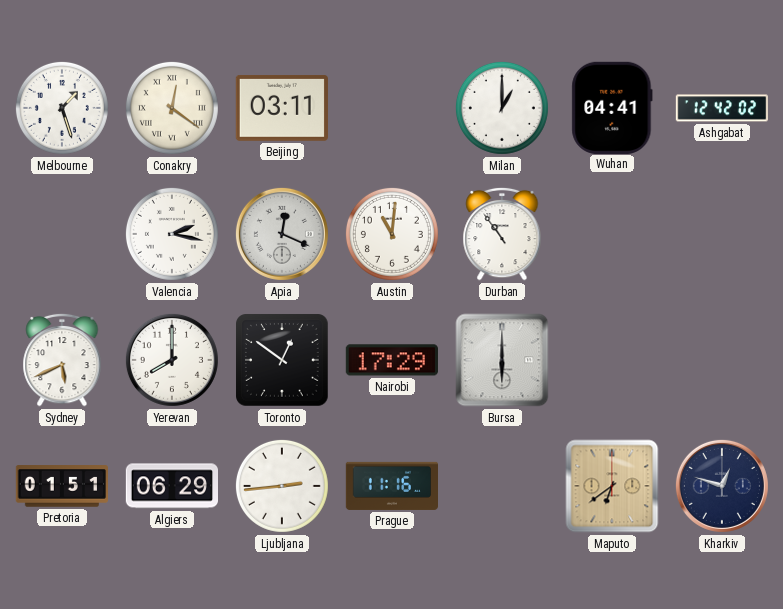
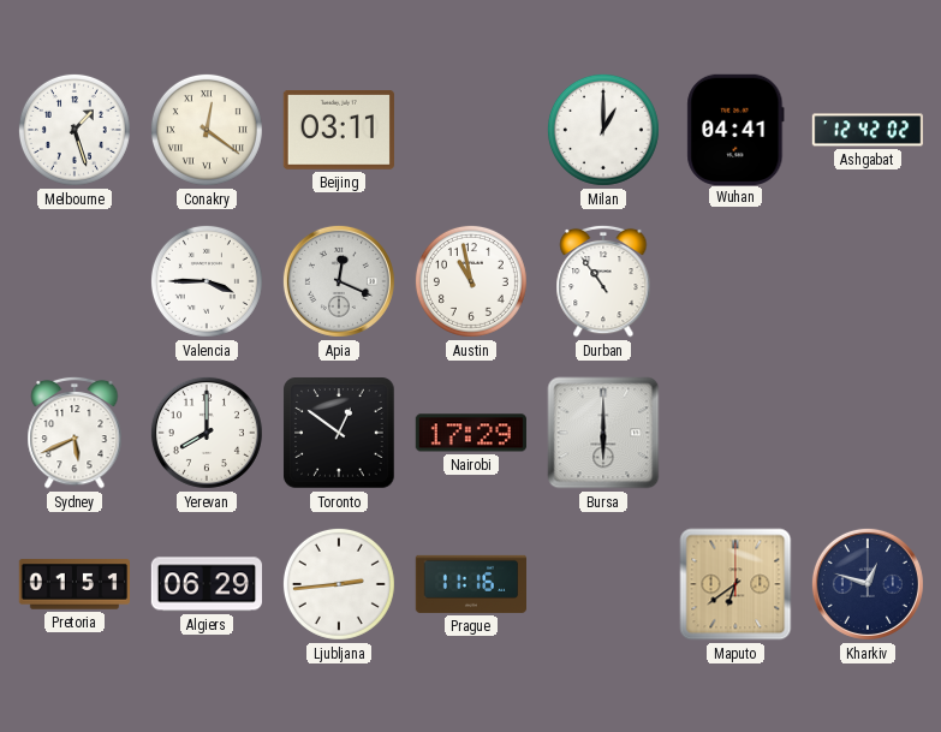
Valencia: 2:17 -> 3:45 (207, 281)
Austin: 11:01 -> 10:58 (471, 281)
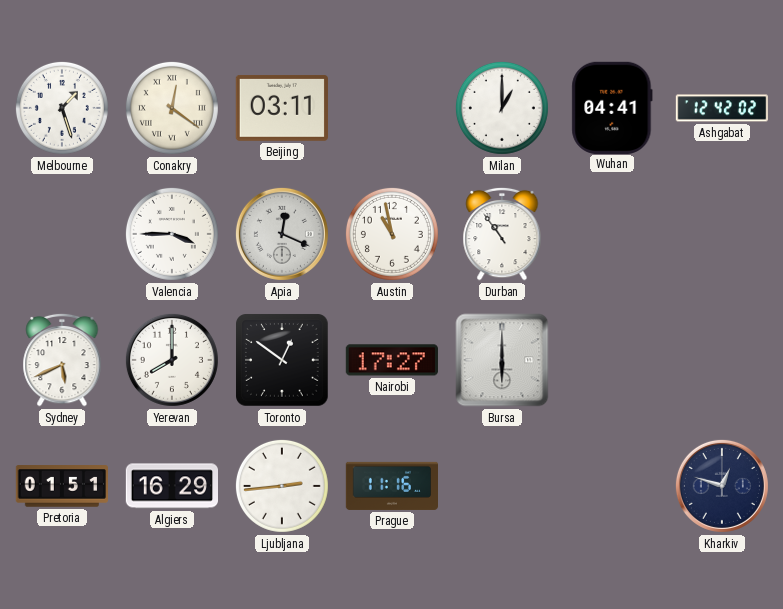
Nairobi: 17:29 -> 17:27 (391, 360)
Algiers: 06:29 -> 16:29 (171, 486)
Maputo: 6:39 -> none (735, 584)
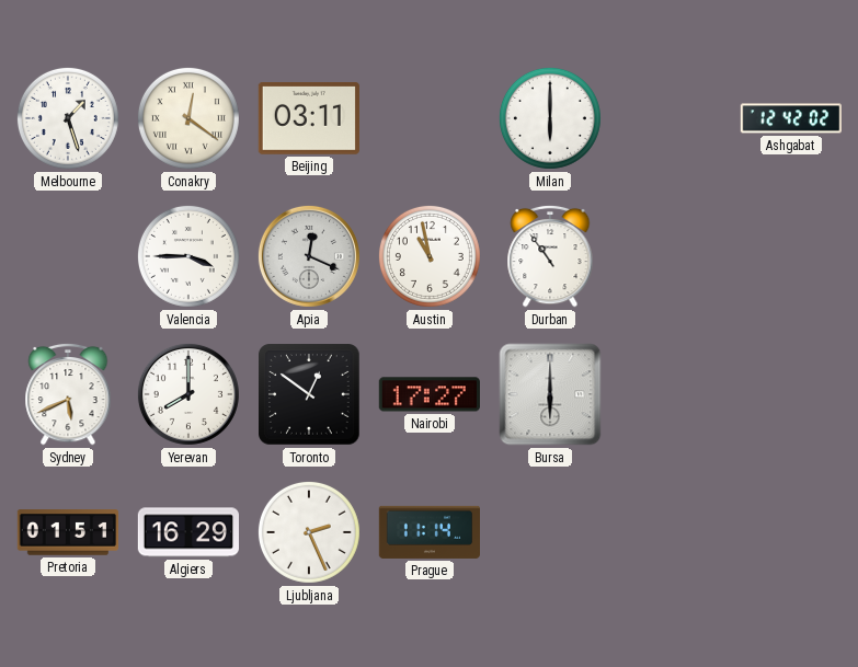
Milan: 1:00 -> 6:00 (550, 118)
Wuhan: 04:41 -> none (612, 107)
Ljubljana: 2:44 -> 2:26 (309, 532)
Prague: 11:16 -> 11:14 (428, 532)
Kharkiv: 12:48 -> none (722, 486)
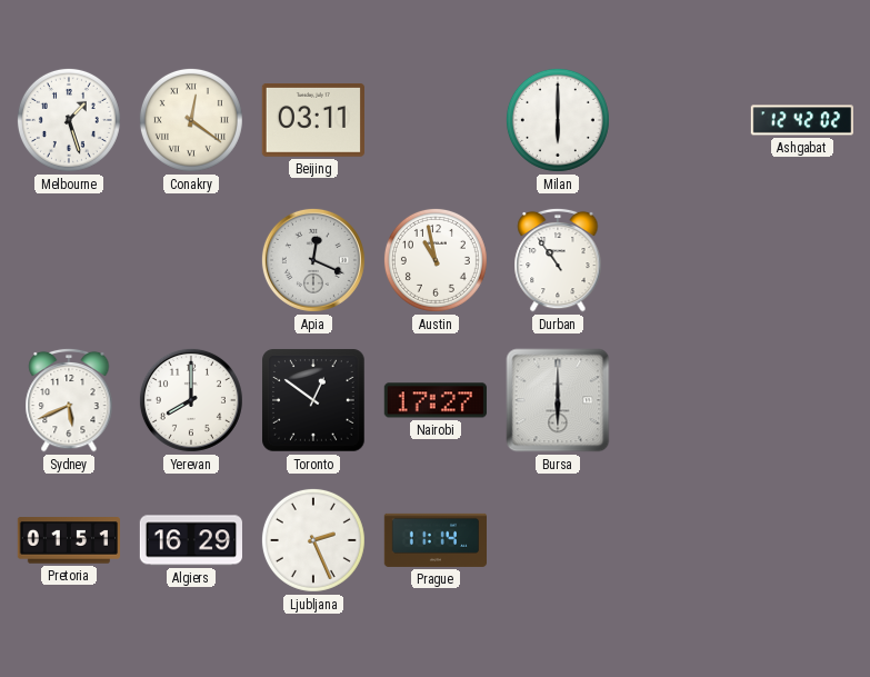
Valencia: 3:45 -> none (188, 256)
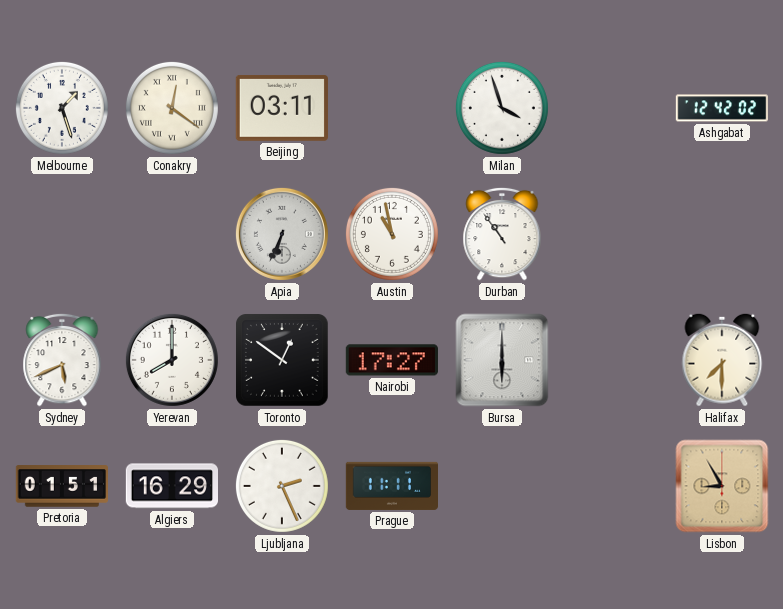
Milan: 6:00 -> 3:57 (502, 108)
Apia: 12:19 -> 6:34 (282, 234)
Halifax: none -> 7:30 (722, 360)
Prague: 11:14 -> 11:11 (391, 486)
Lisbon: none -> 8:55 (722, 486)
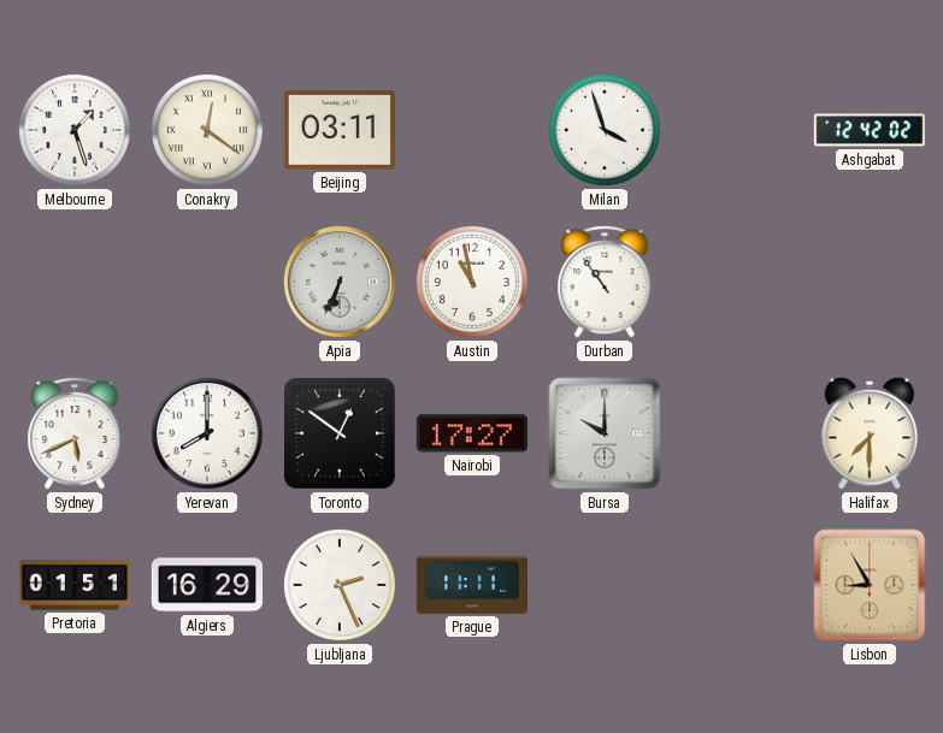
Bursa: 6:00 -> 10:00 (605, 433)
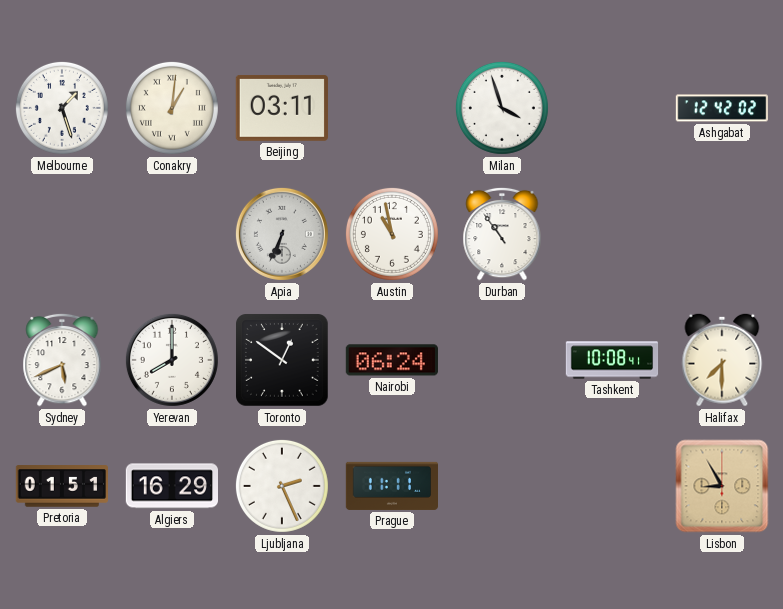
Conakry: 12:21 -> 1:01 (172, 108)
Nairobi: 17:27 -> 06:24 (391, 360)
Bursa: 10:00 -> none (605, 433)
Tashkent: none -> 10:08 (612, 360)
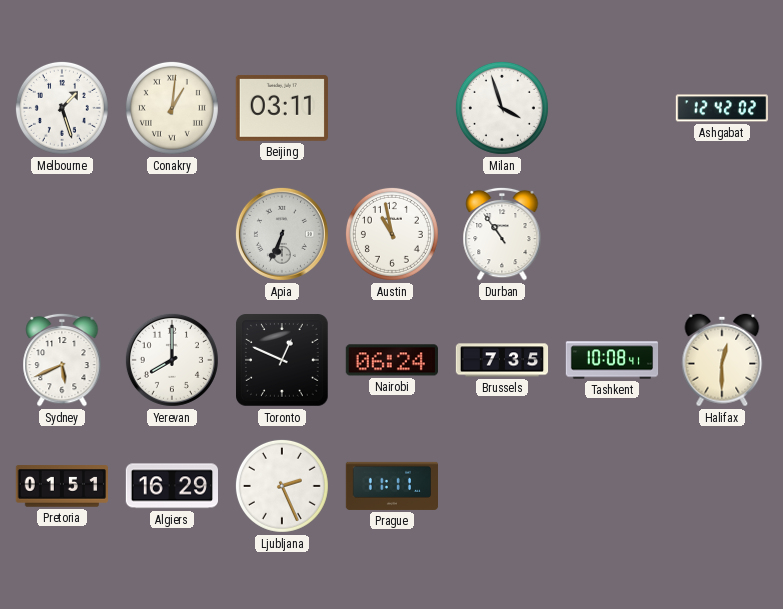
Toronto: 12:51 -> 12:49 (283, 361)
Brussels: none -> 7:35 (502, 360)
Halifax: 7:30 -> 12:30 (722, 360)
Lisbon: 8:55 -> none (722, 486)
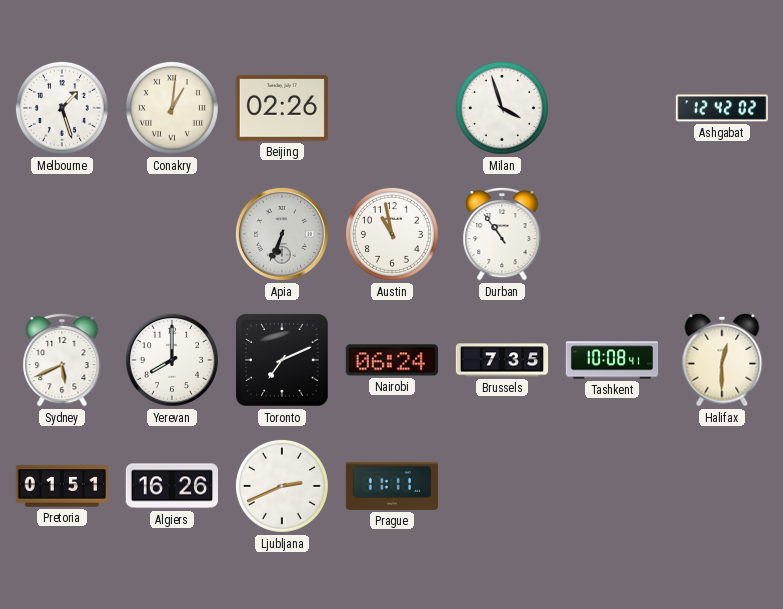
Beijing: 03:11 -> 02:26 (282, 109)
Toronto: 12:49 -> 7:11 (283, 361)
Algiers: 16:29 -> 16:26 (171, 486)
Ljubljana: 2:26 -> 2:41 (282, 486)
